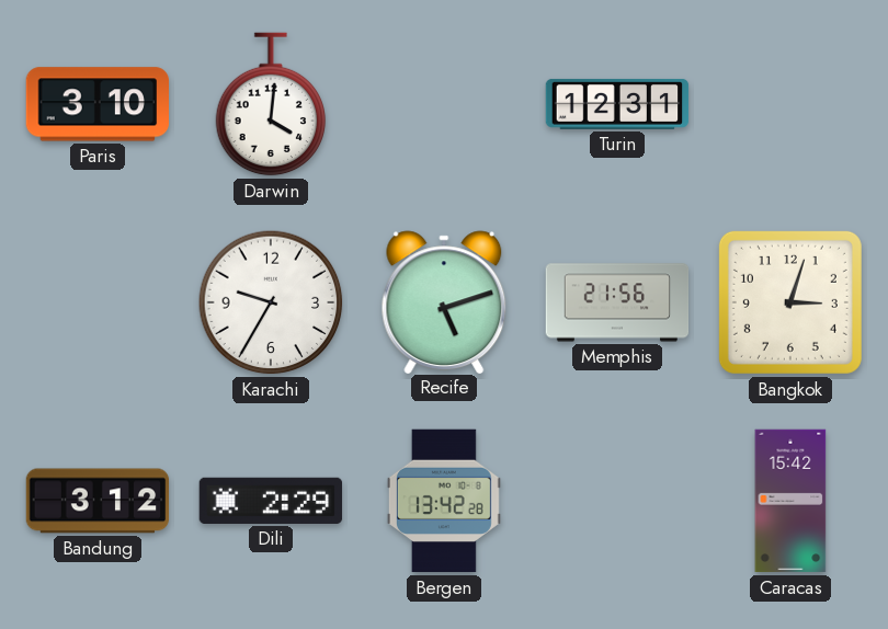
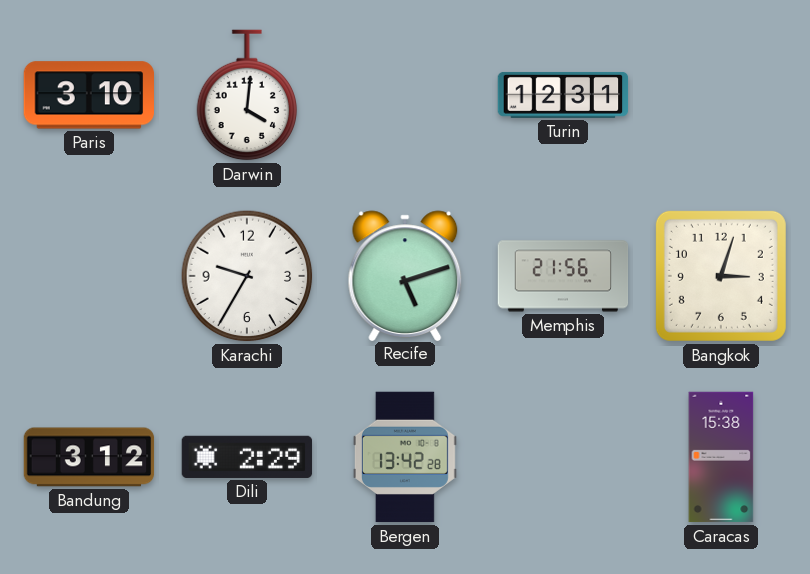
Caracas: 15:42 -> 15:38 (721, 457)
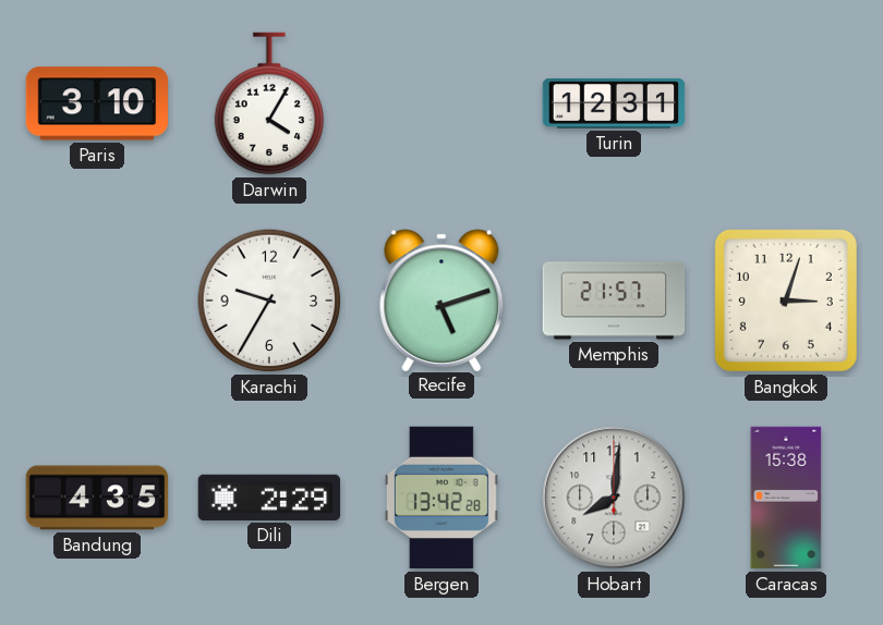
Darwin: 4:01 -> 4:05 (269, 103)
Memphis: 21:56 -> 21:57 (614, 301)
Bandung: 3:12 -> 4:35 (97, 498)
Hobart: none -> 8:01 (614, 498)
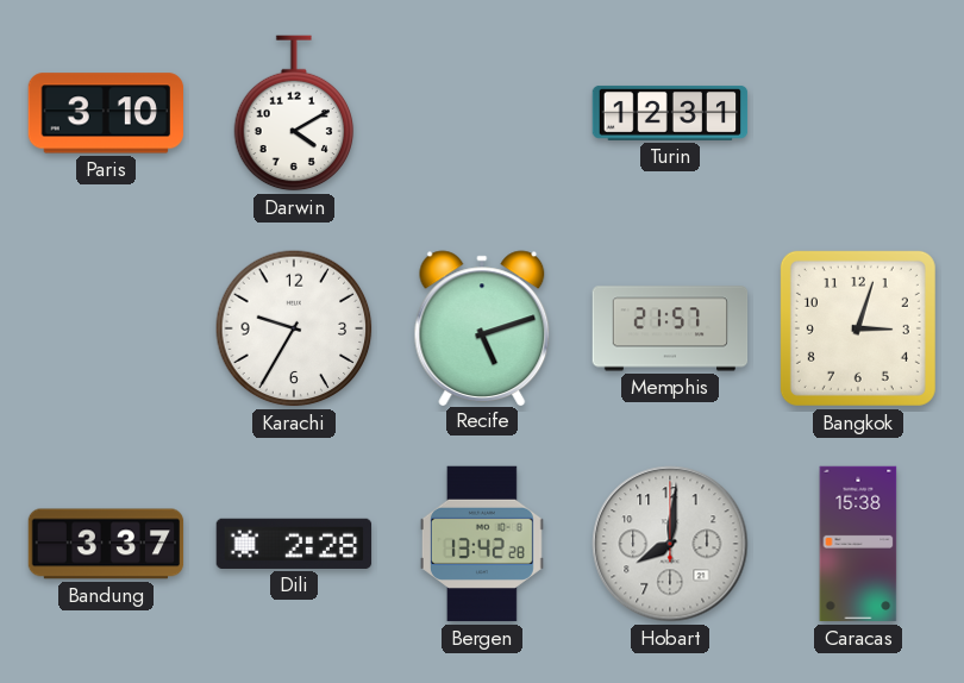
Darwin: 4:05 -> 4:10 (294, 113)
Bandung: 4:35 -> 3:37 (106, 544)
Dili: 2:29 -> 2:28 (294, 544)
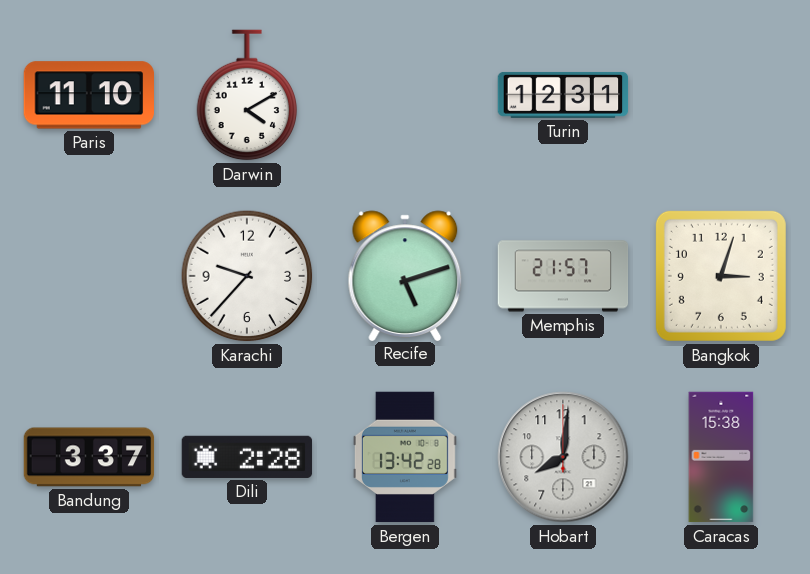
Paris: 3:10 -> 11:10 (88, 95)
Karachi: 9:35 -> 9:37 (247, 276)
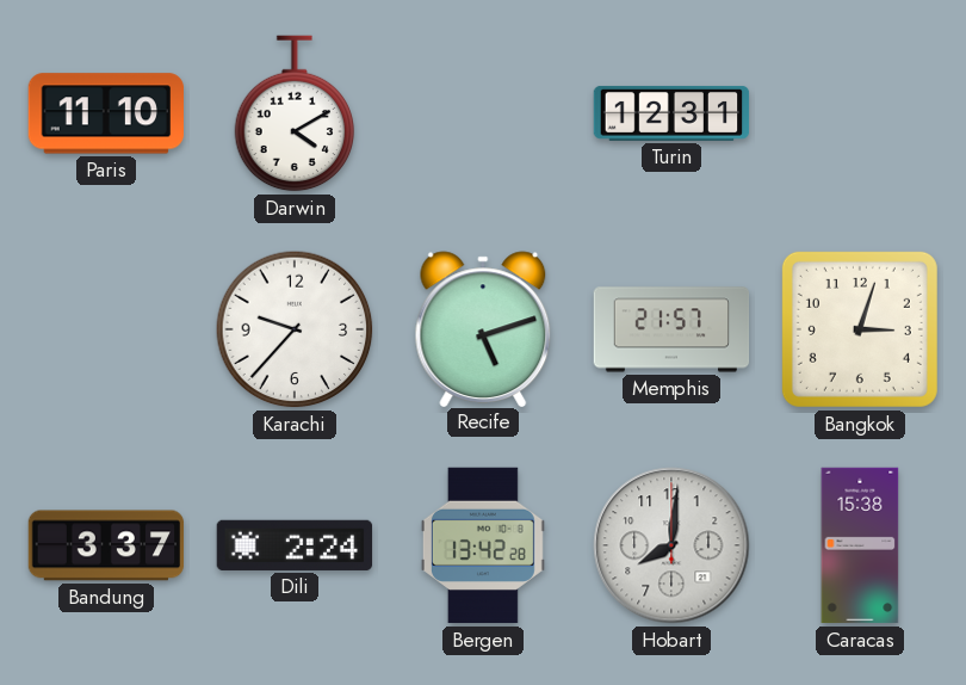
Dili: 2:28 -> 2:24 (295, 545)
